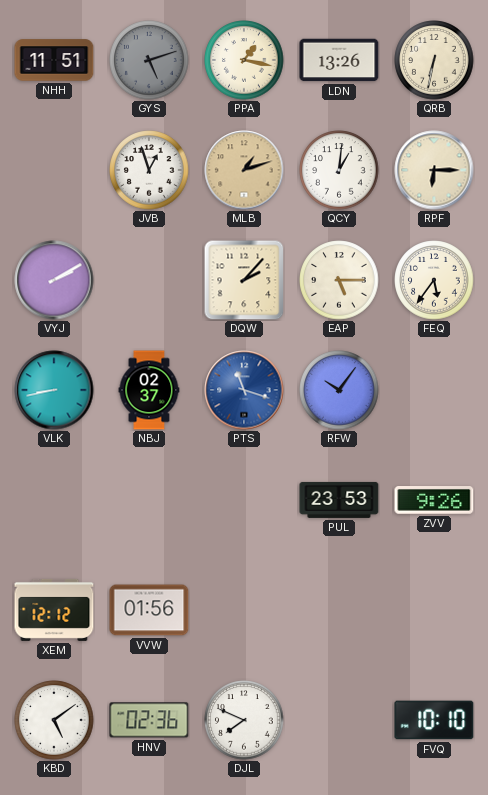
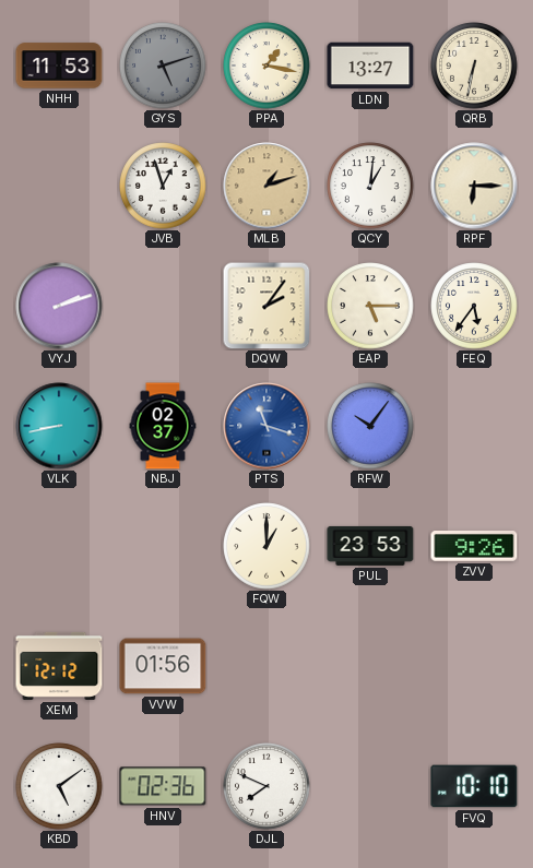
NHH: 11:51 -> 11:53 (59, 66)
LDN: 13:26 -> 13:27 (370, 66)
VYJ: 2:10 -> 2:12 (59, 306)
DQW: 2:07 -> 2:06 (266, 306)
FQW: none -> 1:00 (266, 546)
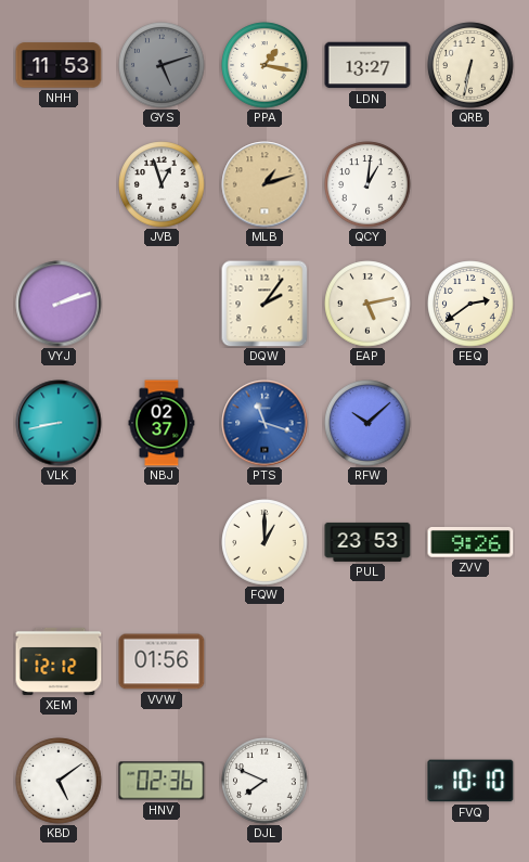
RPF: 6:15 -> none (474, 186)
EAP: 5:15 -> 5:13 (367, 304)
FEQ: 5:36 -> 2:39 (470, 304)
RFW: 10:06 -> 10:08 (367, 423)
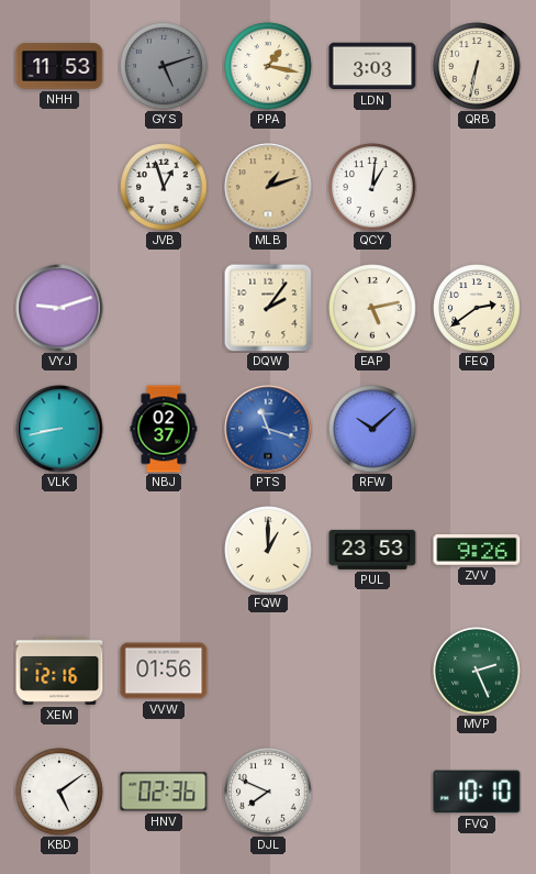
LDN: 13:27 -> 3:03 (372, 66)
VYJ: 2:12 -> 9:12 (59, 308)
XEM: 12:12 -> 12:16 (59, 671)
MVP: none -> 2:26 (477, 671)
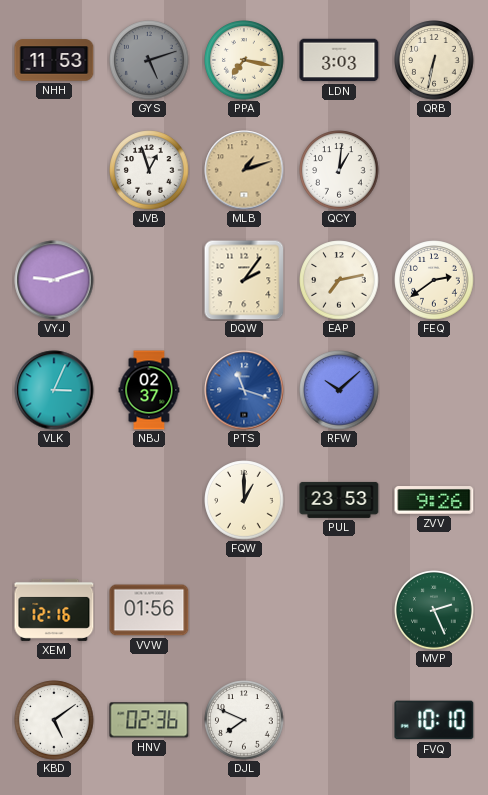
PPA: 1:17 -> 7:17 (244, 60)
EAP: 5:13 -> 7:13 (339, 280)
VLK: 8:43 -> 3:04 (54, 390)
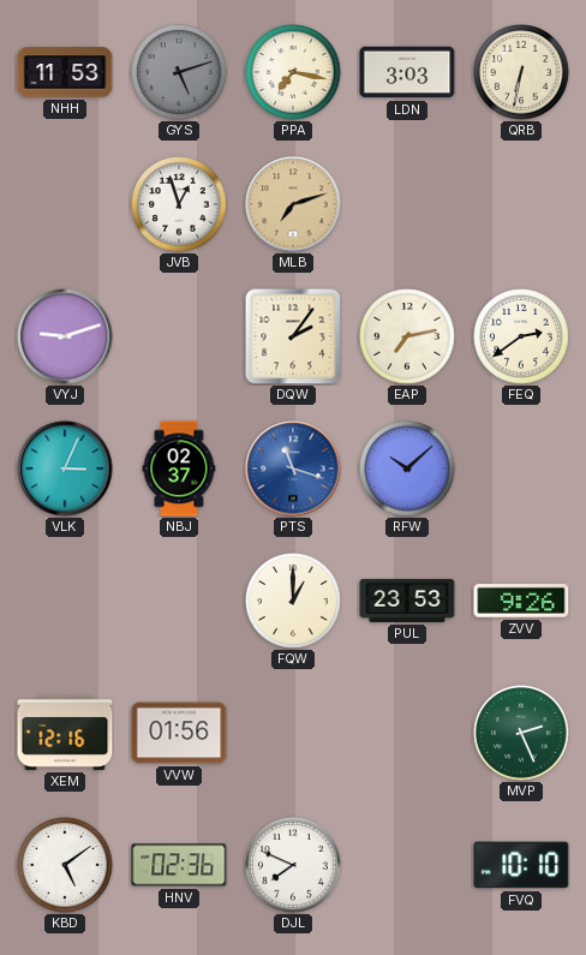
MLB: 1:12 -> 7:12 (293, 204)
QCY: 1:01 -> none (339, 170)
